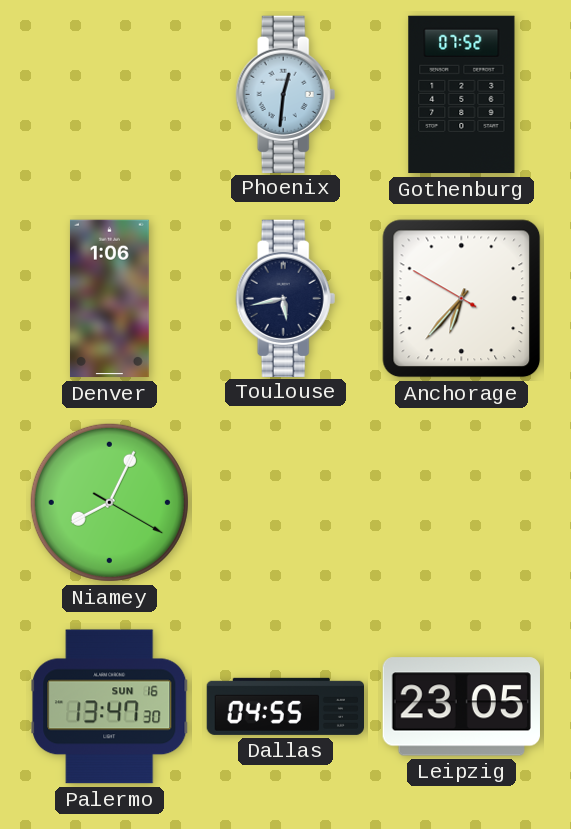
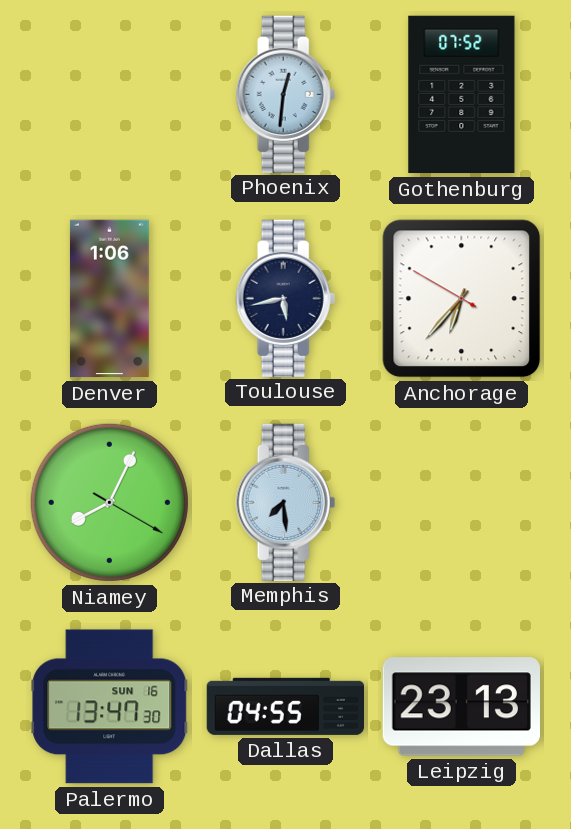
Memphis: none -> 7:29 (286, 502)
Leipzig: 23:05 -> 23:13 (461, 707)
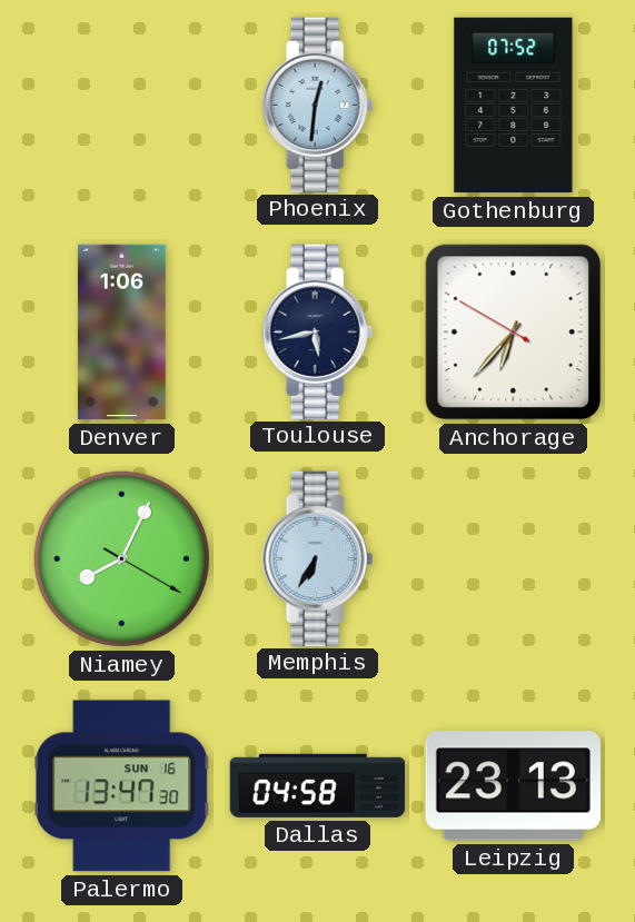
Memphis: 7:29 -> 6:35 (318, 558)
Dallas: 04:55 -> 04:58 (317, 785)
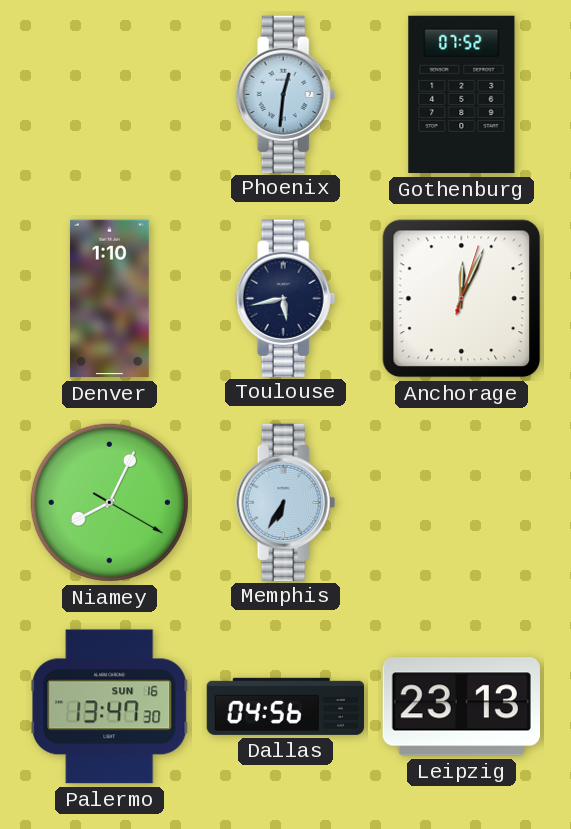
Denver: 1:06 -> 1:10 (109, 299)
Anchorage: 6:36 -> 12:04 (462, 299)
Dallas: 04:58 -> 04:56 (285, 706)
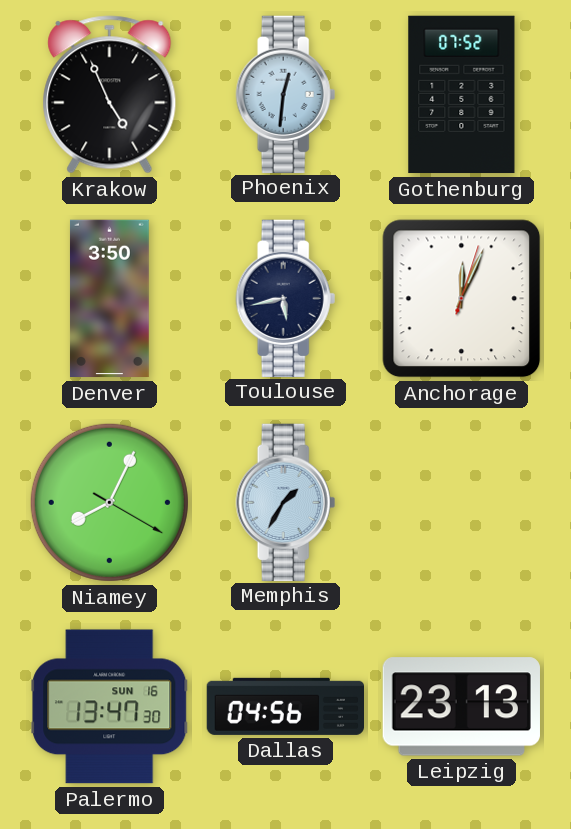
Krakow: none -> 4:56 (110, 95)
Denver: 1:10 -> 3:50 (109, 299)
Memphis: 6:35 -> 1:35 (286, 502)
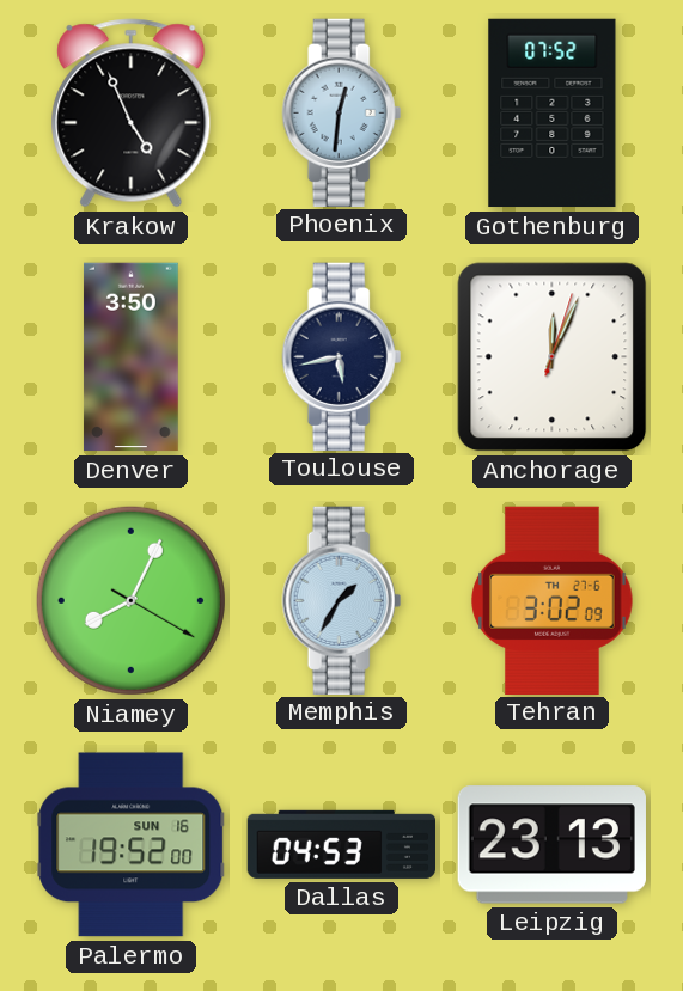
Tehran: none -> 3:02 (553, 600)
Palermo: 13:47 -> 19:52 (132, 845)
Dallas: 04:56 -> 04:53 (341, 844)
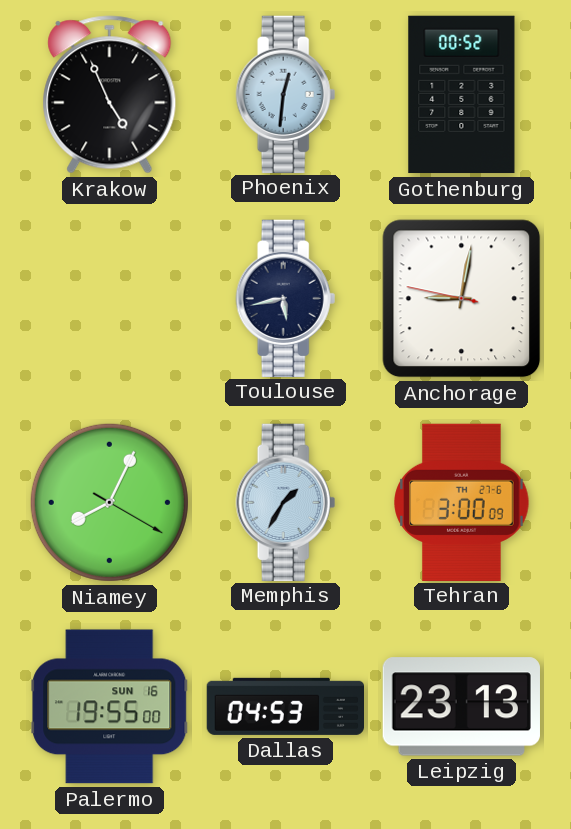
Gothenburg: 07:52 -> 00:52 (462, 95)
Denver: 3:50 -> none (130, 357)
Anchorage: 12:04 -> 9:01 (462, 299)
Tehran: 3:02 -> 3:00 (462, 502)
Palermo: 19:52 -> 19:55 (110, 707)
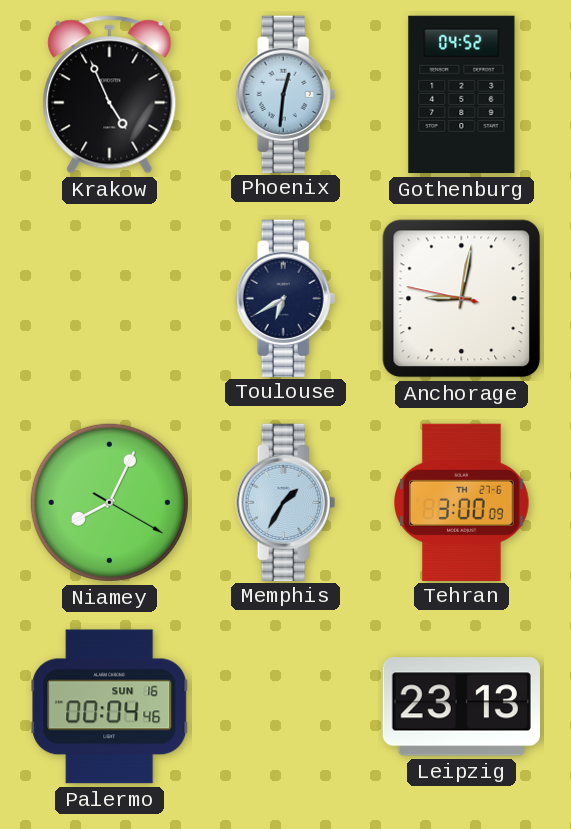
Gothenburg: 00:52 -> 04:52 (462, 95)
Toulouse: 5:43 -> 6:40 (286, 298)
Palermo: 19:55 -> 00:04 (110, 707)
Dallas: 04:53 -> none (285, 706)
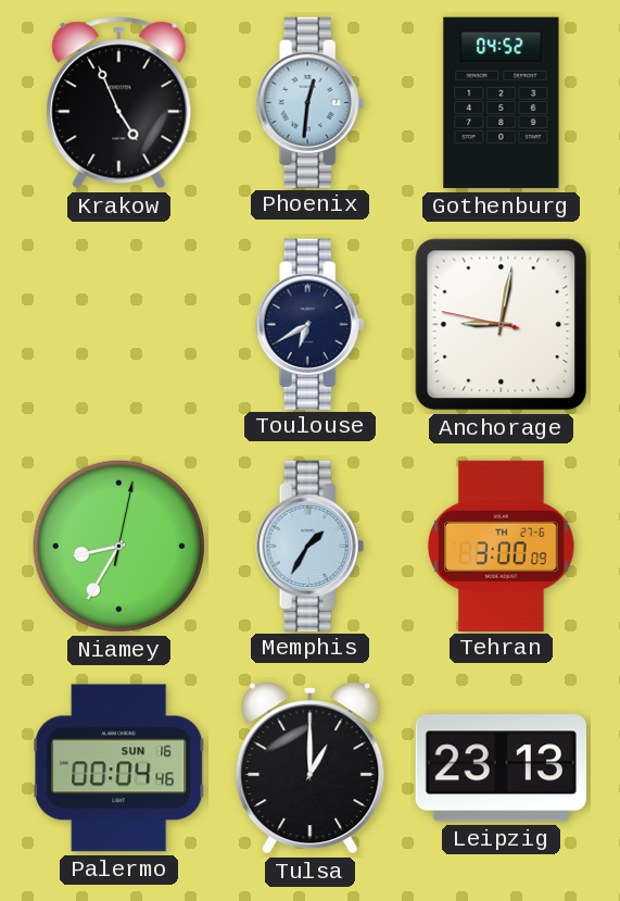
Niamey: 8:04 -> 8:35 (118, 546)
Tulsa: none -> 1:00 (311, 768)
